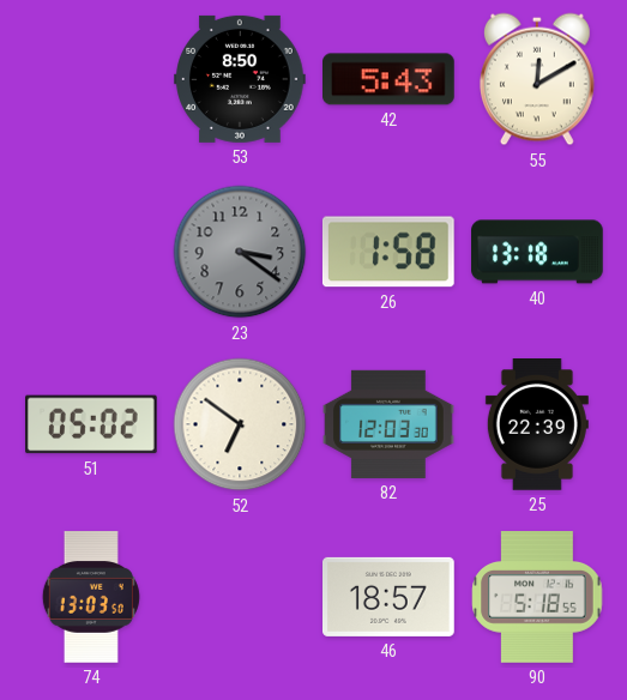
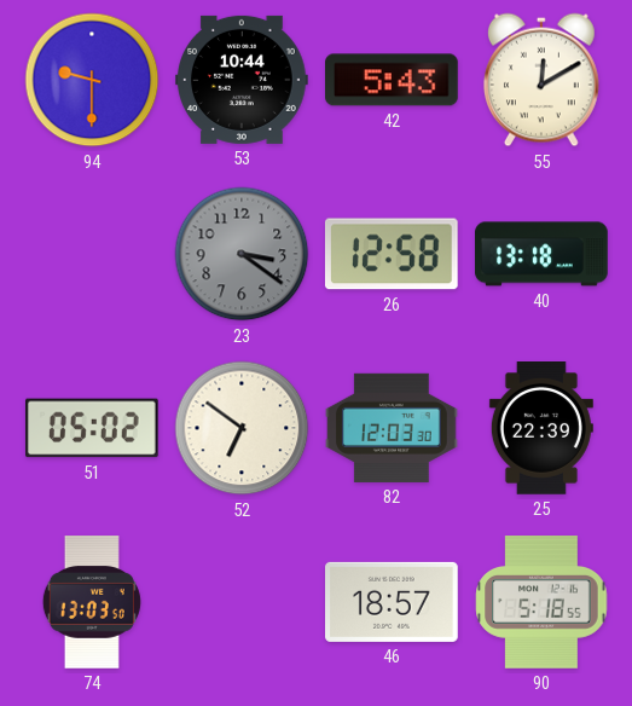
94: none -> 9:30 (92, 80)
53: 8:50 -> 10:44 (242, 80)
26: 1:58 -> 12:58 (392, 254)
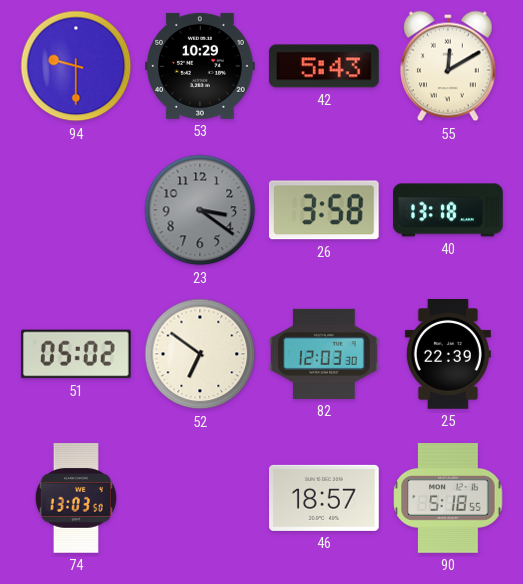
53: 10:44 -> 10:29 (200, 66)
26: 12:58 -> 3:58 (324, 210)
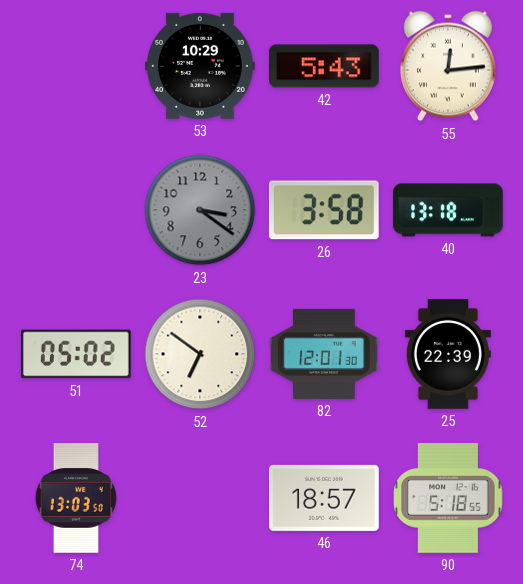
94: 9:30 -> none (76, 66)
55: 12:10 -> 12:14 (448, 66)
82: 12:03 -> 12:01 (324, 354)
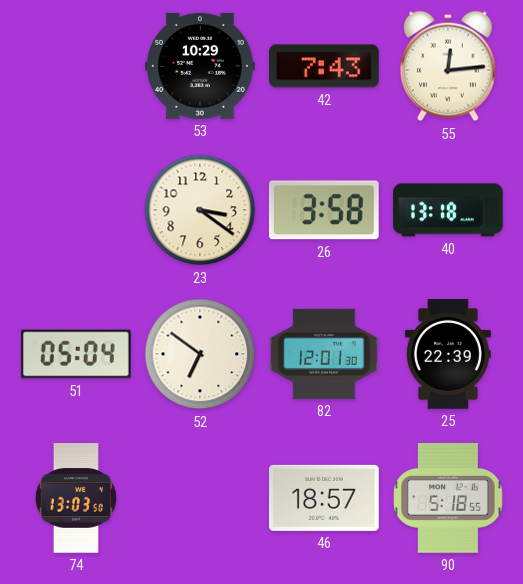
42: 5:43 -> 7:43 (325, 66)
23 dial: grey -> cream (200, 210)
51: 05:02 -> 05:04 (77, 354)
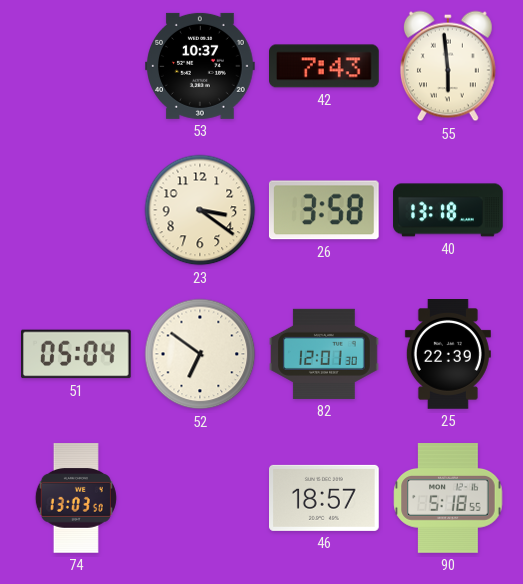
53: 10:29 -> 10:37 (200, 66)
55: 12:14 -> 5:59 (448, 66)
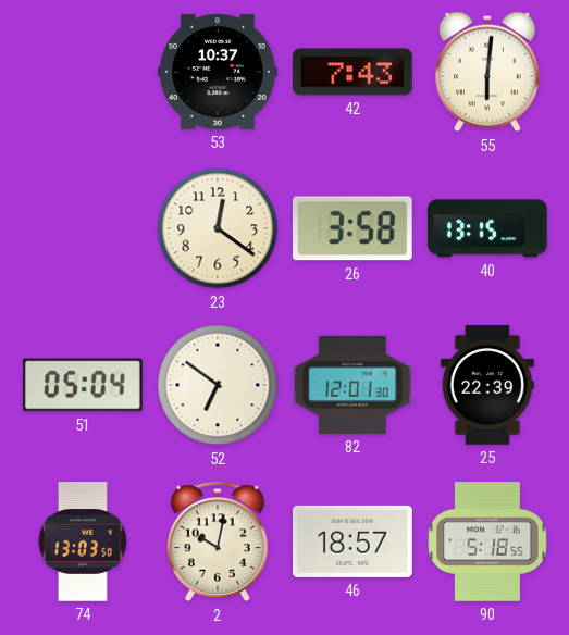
55: 5:59 -> 6:01 (487, 72)
23: 3:21 -> 12:21 (218, 228)
40: 13:18 -> 13:15 (487, 228)
2: none -> 10:02 (218, 541)
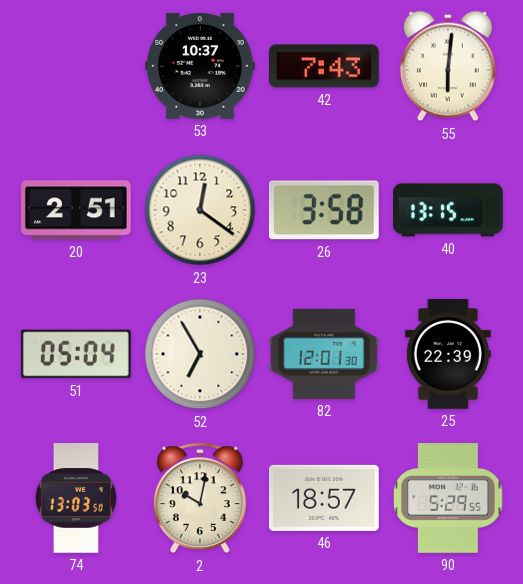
20: none -> 2:51 (77, 210)
52: 6:51 -> 6:55 (200, 354)
90: 5:18 -> 5:29 (448, 498)
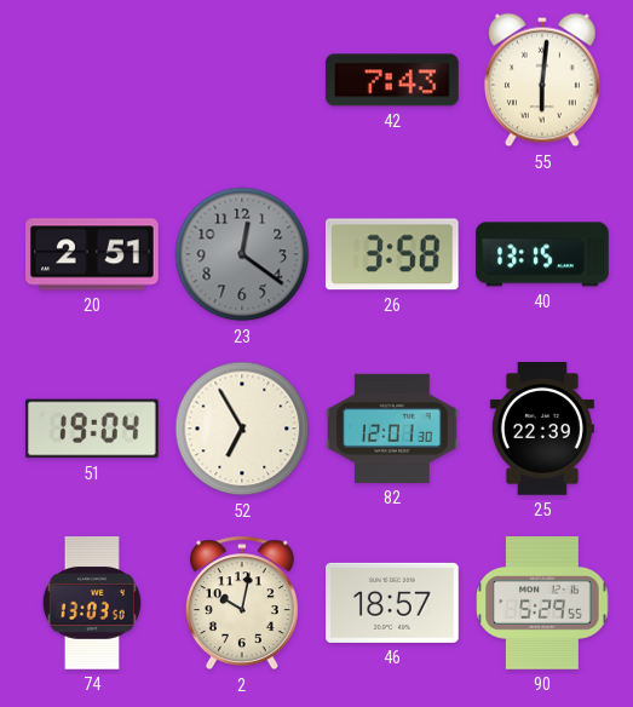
53: 10:37 -> none (200, 66)
23 dial: cream -> grey (242, 254)
51: 05:04 -> 19:04 (93, 429)
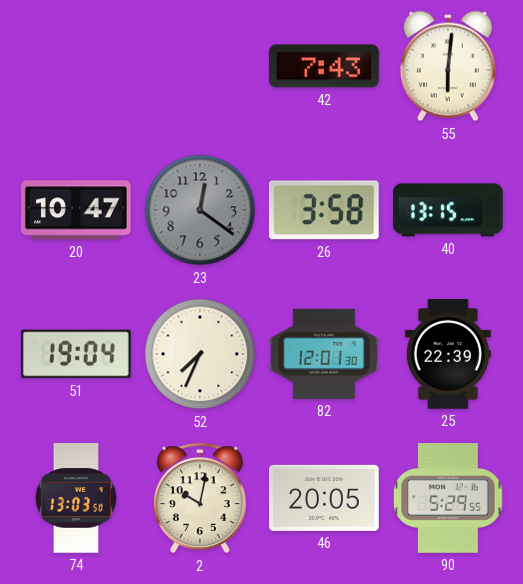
20: 2:51 -> 10:47 (77, 210)
52: 6:55 -> 7:34 (200, 354)
46: 18:57 -> 20:05 (325, 498)
